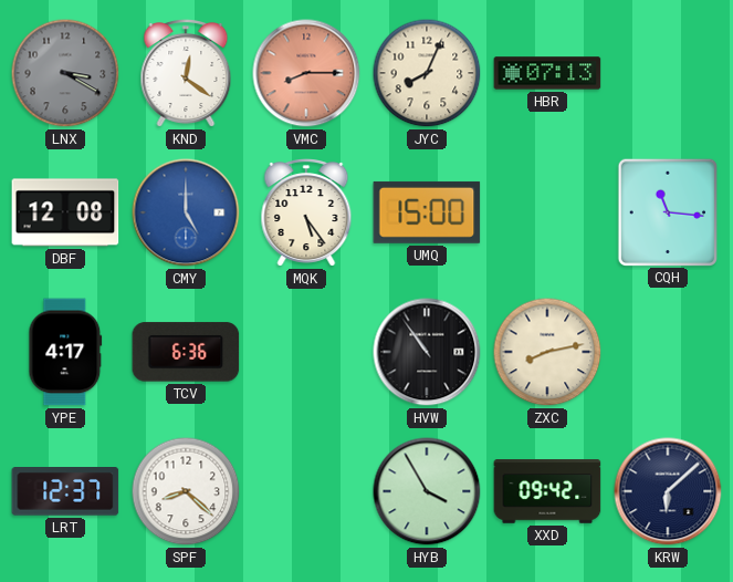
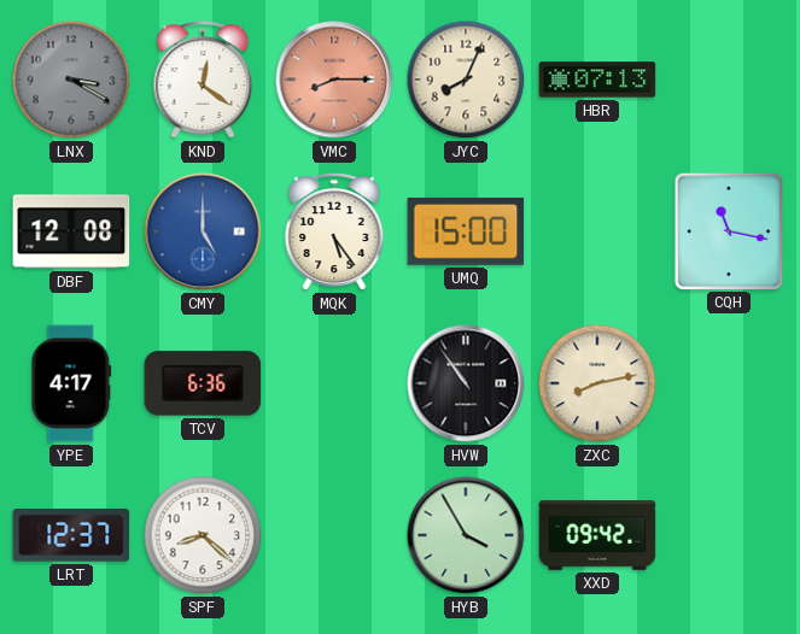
CQH: 11:16 -> 11:17 (728, 230)
KRW: 6:08 -> none (668, 491)
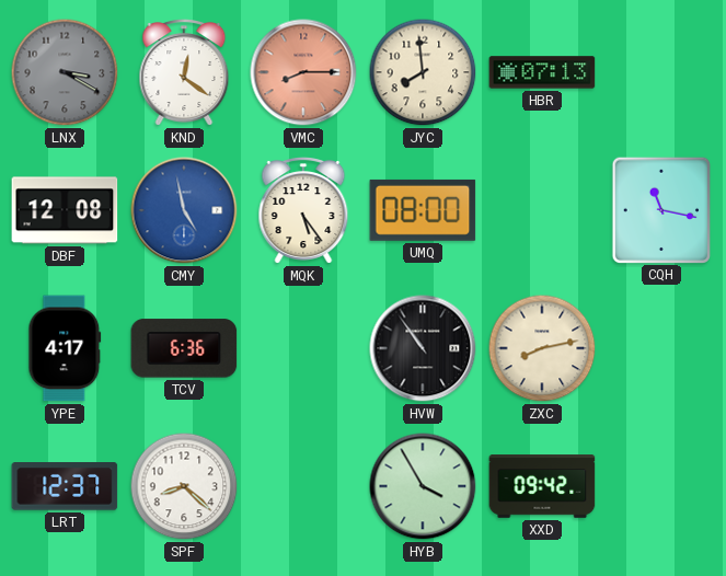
JYC: 8:04 -> 7:59 (423, 72)
CMY: 5:00 -> 4:58 (184, 210)
UMQ: 15:00 -> 08:00 (423, 210)
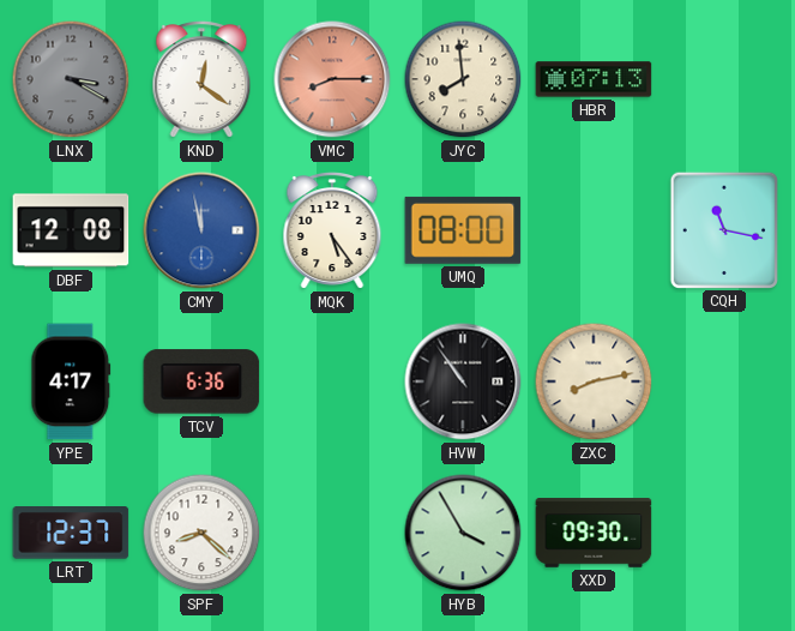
CMY: 4:58 -> 11:58 (201, 230)
XXD: 09:42 -> 09:30 (594, 533)
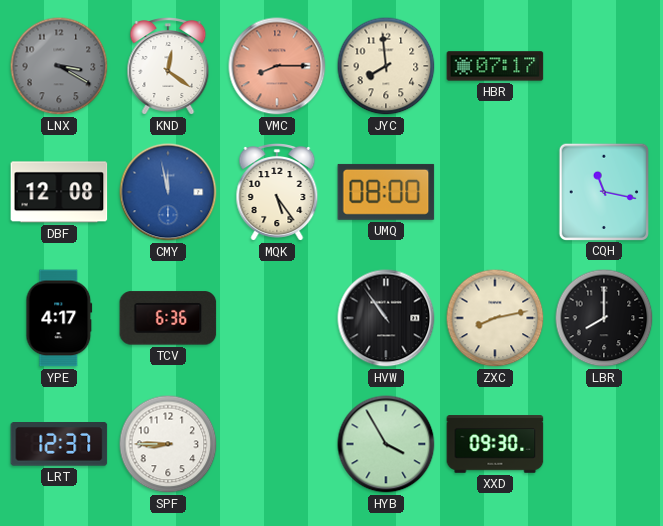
HBR: 07:13 -> 07:17 (495, 66)
LBR: none -> 8:00 (604, 318)
SPF: 8:22 -> 8:45 (168, 444)
